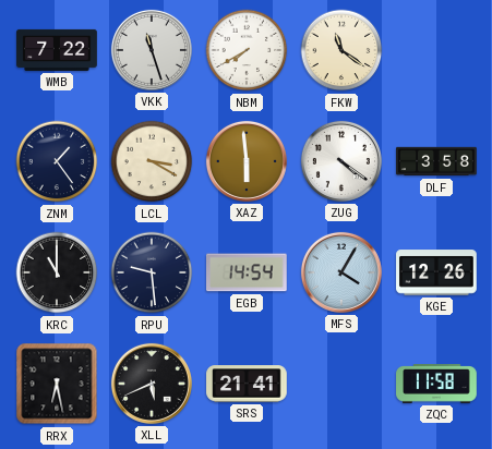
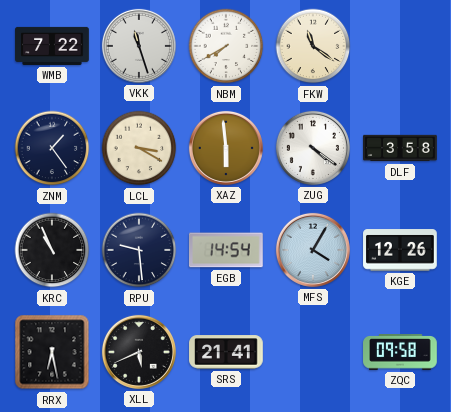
KRC: 11:00 -> 10:56 (52, 250)
ZQC: 11:58 -> 09:58 (400, 352)
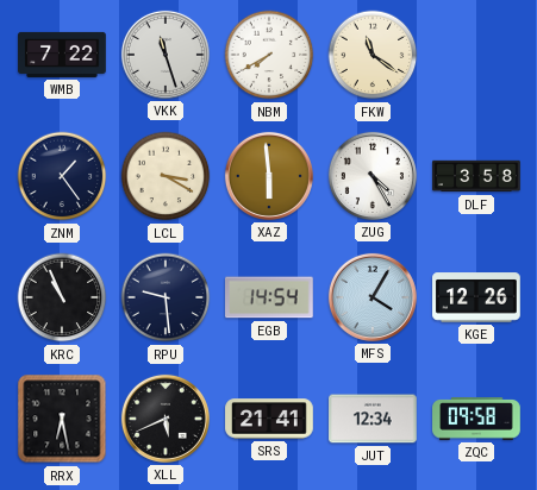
ZUG: 4:21 -> 4:25 (373, 176)
JUT: none -> 12:34 (373, 419)
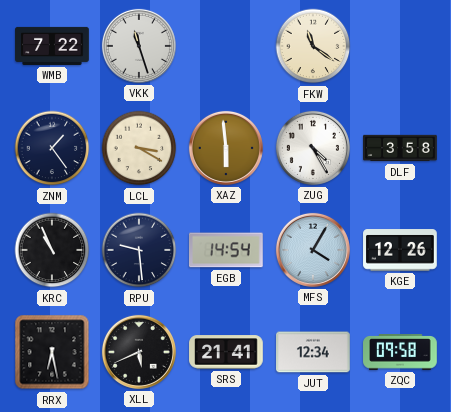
NBM: 7:40 -> none (269, 55)
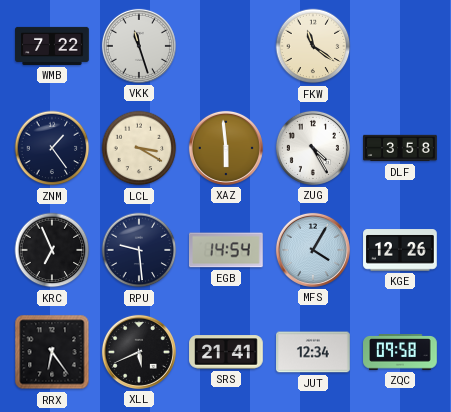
KRC: 10:56 -> 6:56 (52, 250)
RRX: 6:28 -> 6:24 (52, 352)
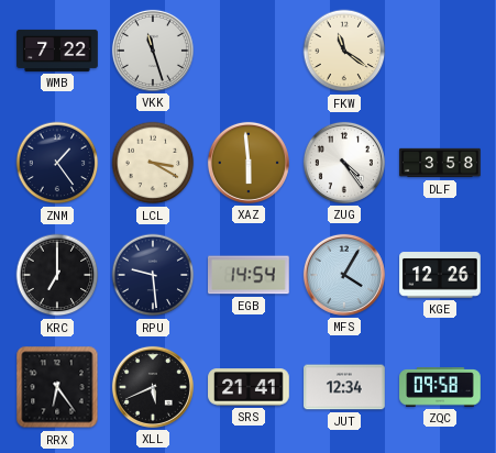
ZUG: 4:25 -> 4:24 (344, 163)
KRC: 6:56 -> 7:00 (57, 275)
